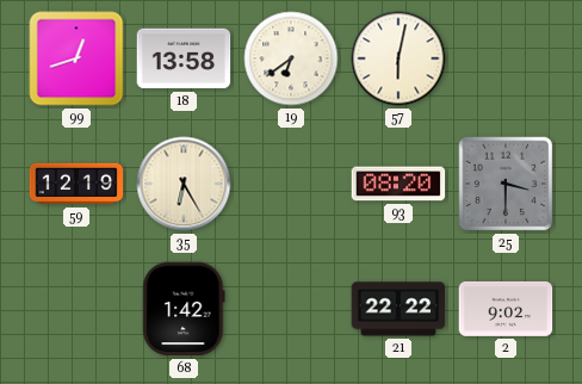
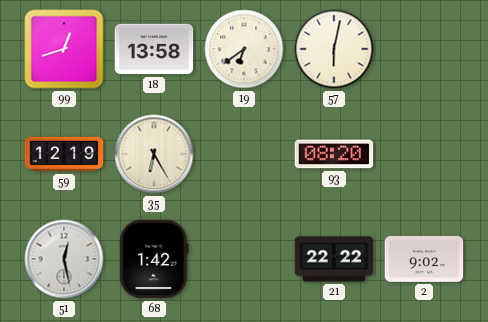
25: 3:30 -> none (506, 184)
51: none -> 12:28 (64, 259)
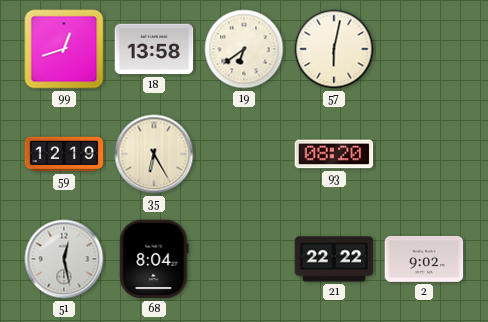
68: 1:42 -> 8:04 (154, 259)
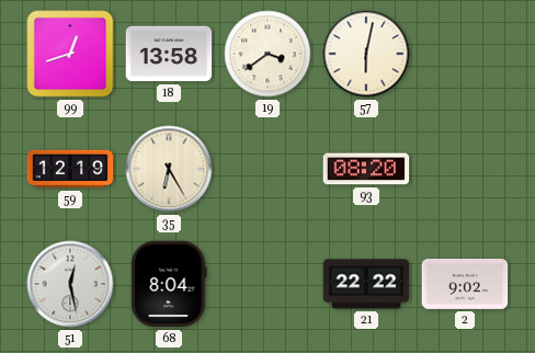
19: 6:39 -> 3:39 (267, 54)
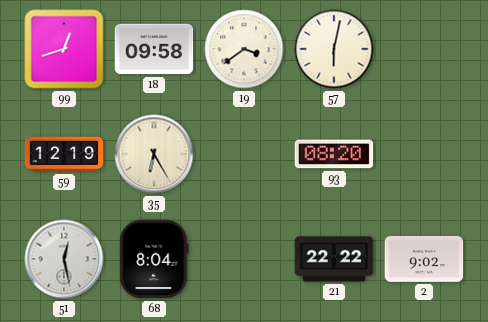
18: 13:58 -> 09:58 (154, 49)
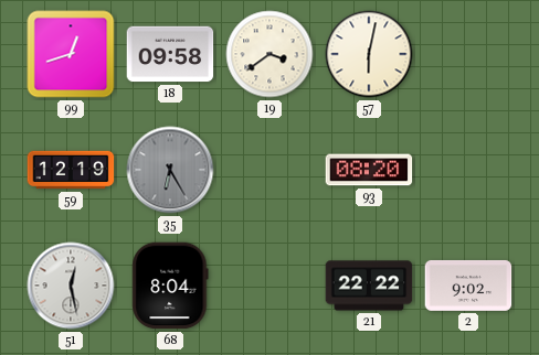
35 dial: cream -> grey (170, 170)
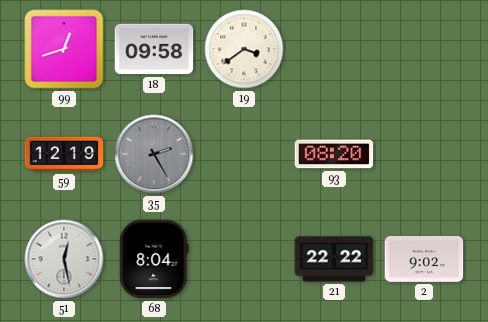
57: 6:02 -> none (369, 54)
35: 6:25 -> 2:25 (154, 154)
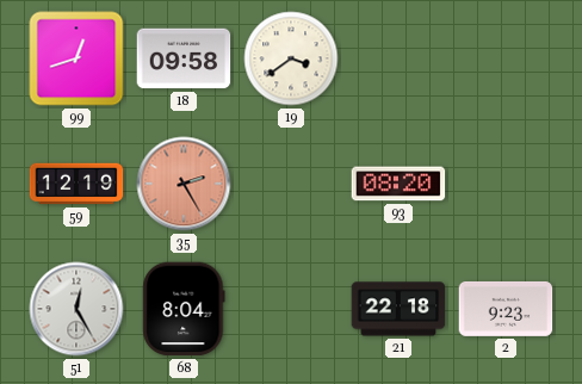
35 dial: grey -> salmon (184, 184)
51: 12:28 -> 12:25 (76, 309)
21: 22:22 -> 22:18 (398, 309)
2: 9:02 -> 9:23 (506, 309)
